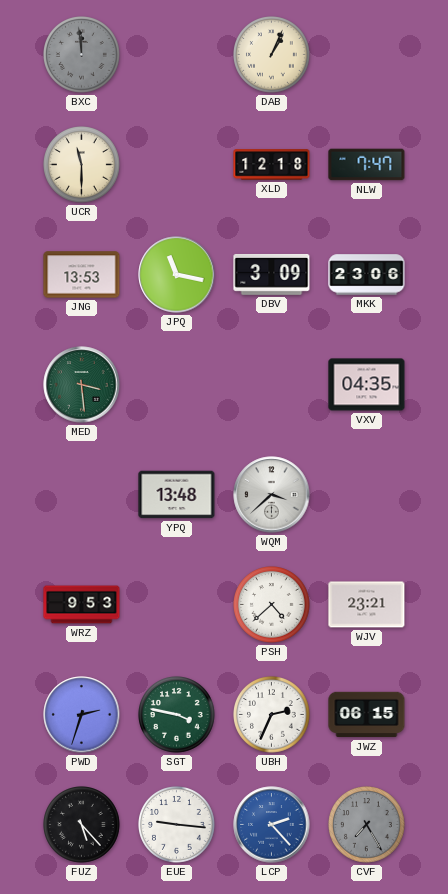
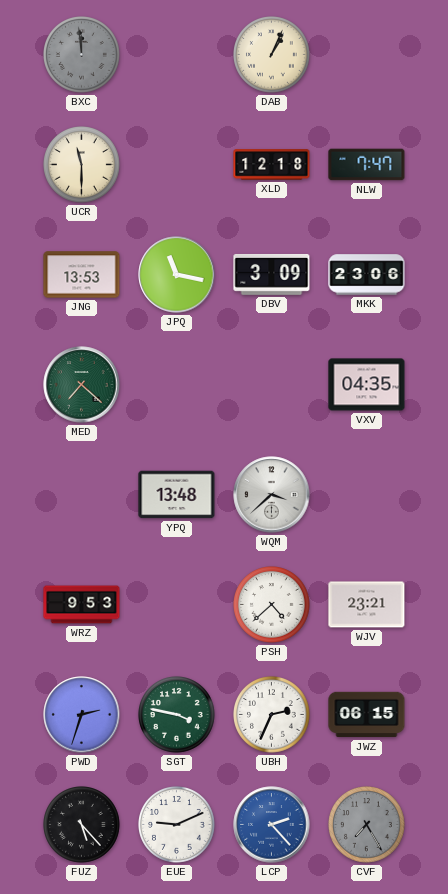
MED: 3:29 -> 7:22 (82, 385)
EUE: 9:16 -> 9:11 (177, 825)
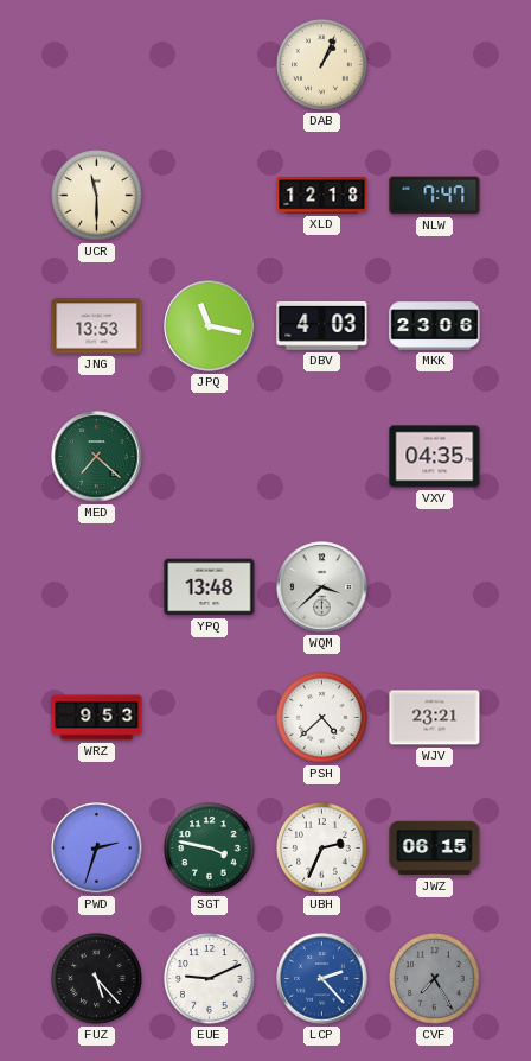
BXC: 11:59 -> none (82, 55)
DBV: 3:09 -> 4:03 (322, 326)
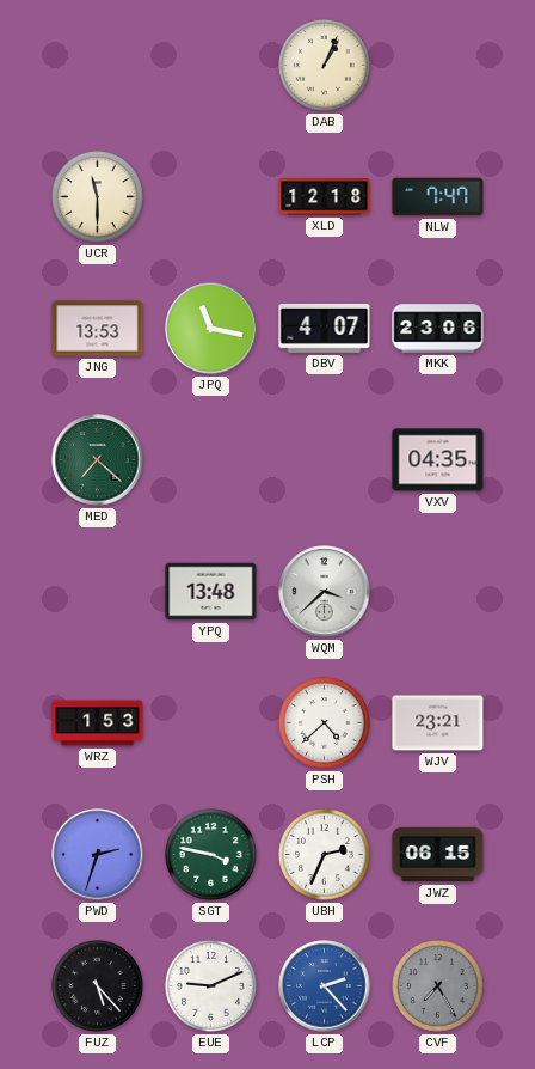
DBV: 4:03 -> 4:07 (325, 329)
WRZ: 9:53 -> 1:53 (98, 723)
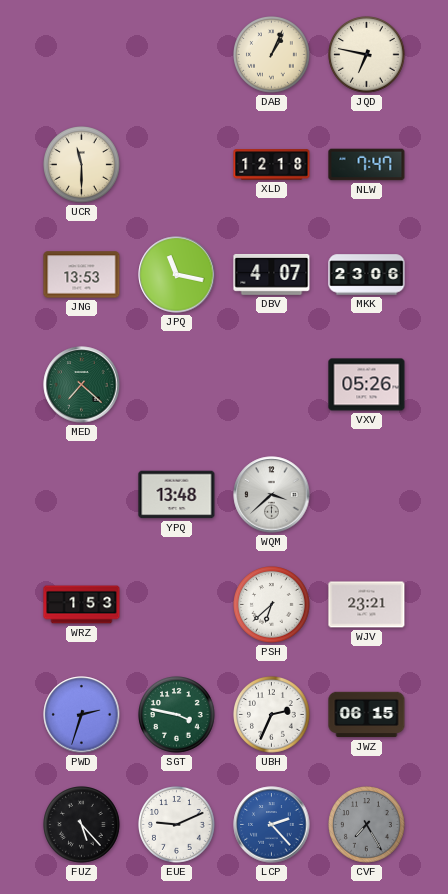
JQD: none -> 6:47 (367, 55)
VXV: 04:35 -> 05:26 (367, 385)
PSH: 4:38 -> 6:38 (272, 605)
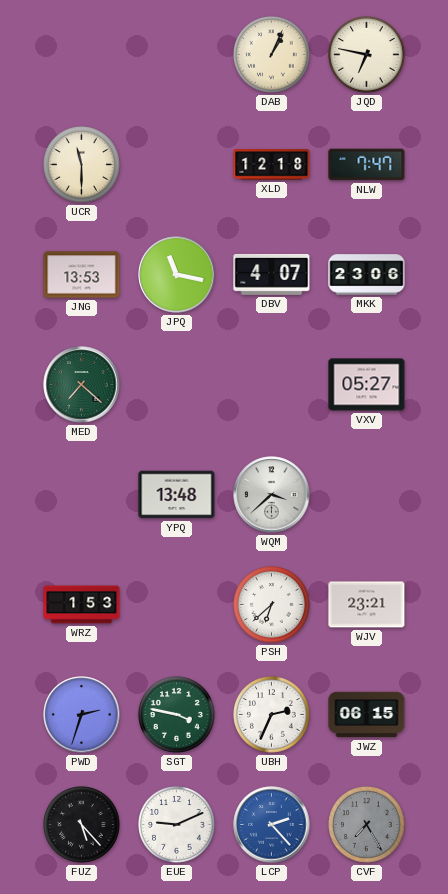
VXV: 05:26 -> 05:27 (367, 385)
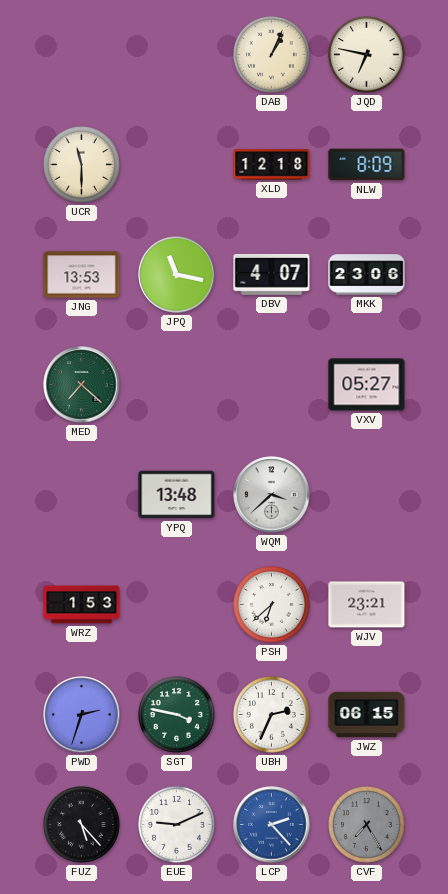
NLW: 7:47 -> 8:09 (367, 165)
